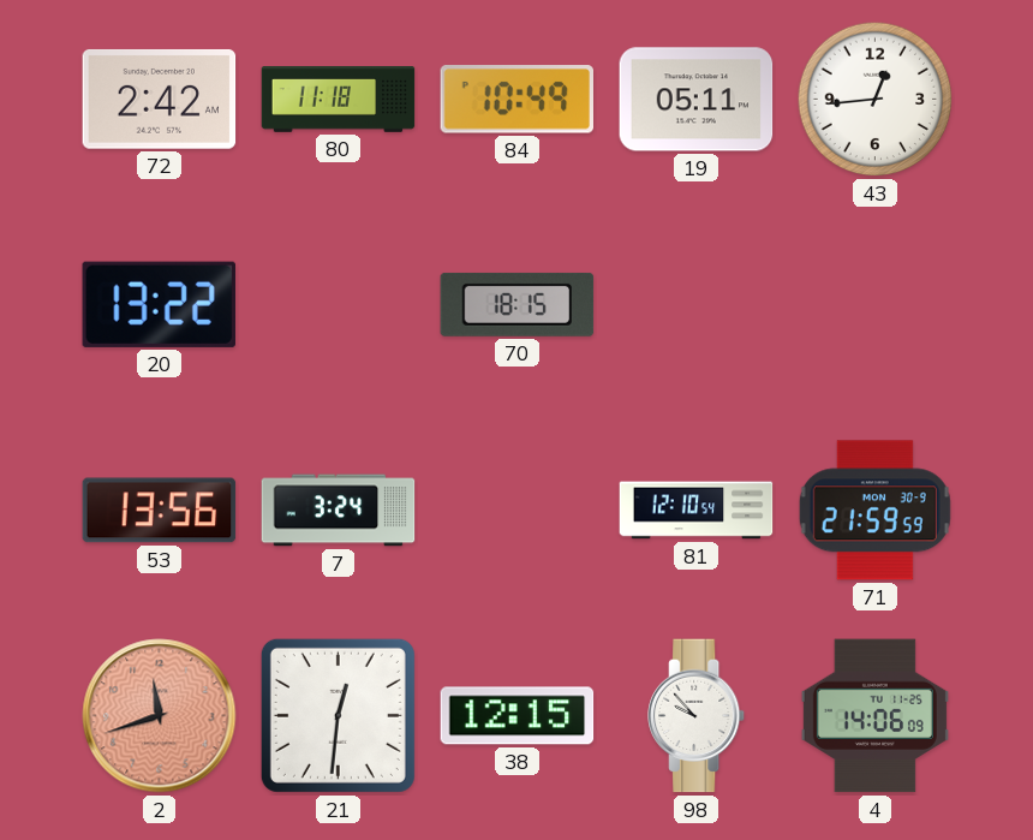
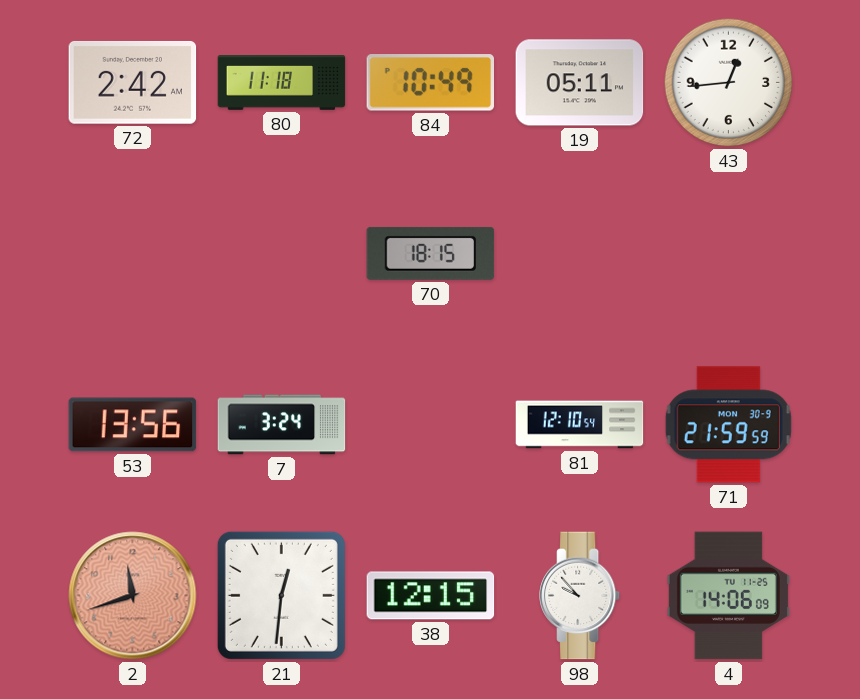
20: 13:22 -> none (159, 304)
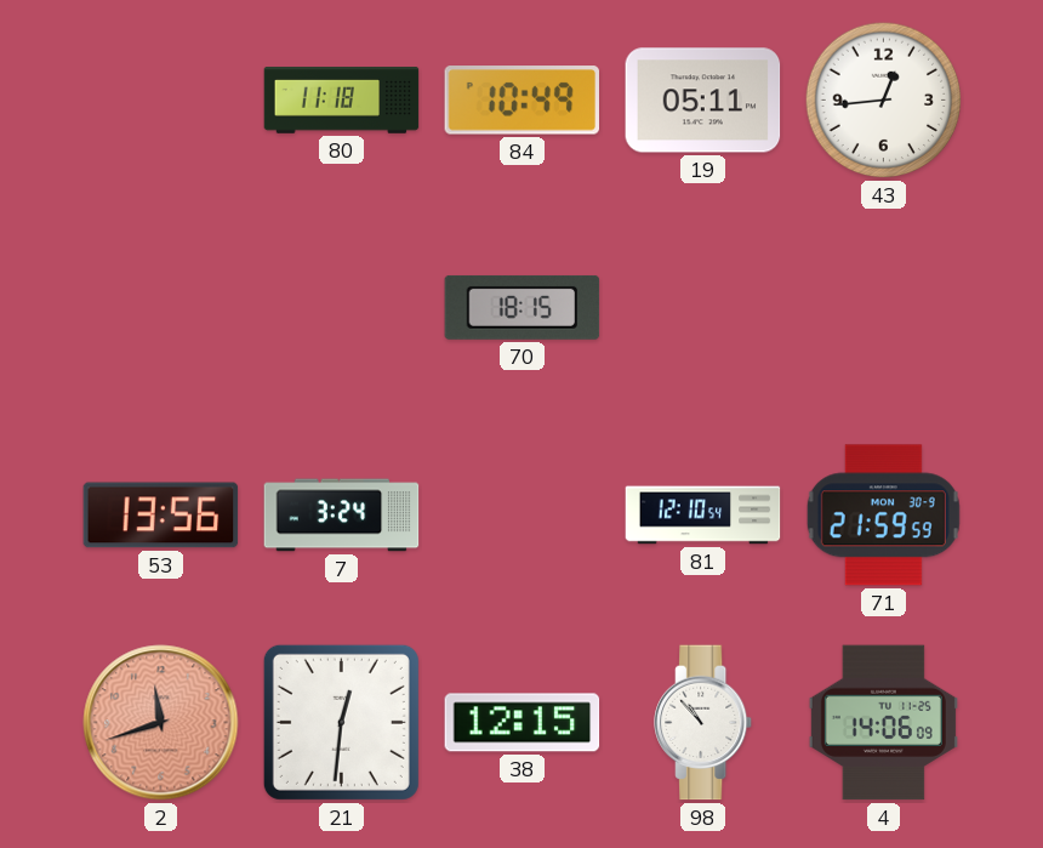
72: 2:42 -> none (133, 83)
98: 9:53 -> 10:53 (705, 723)
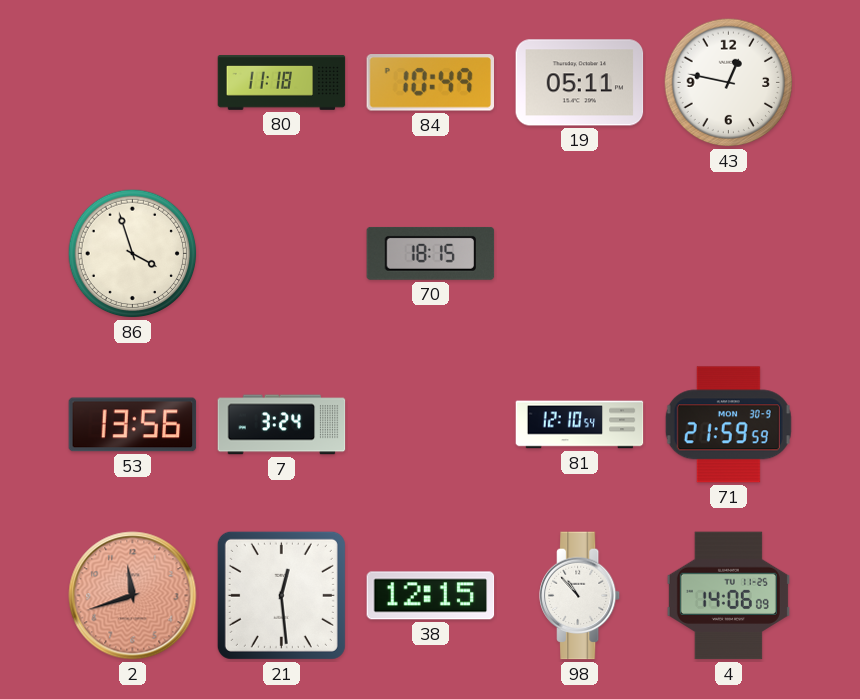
43: 12:44 -> 12:47 (729, 83)
86: none -> 3:57 (133, 254)
21: 12:31 -> 12:29 (281, 595)
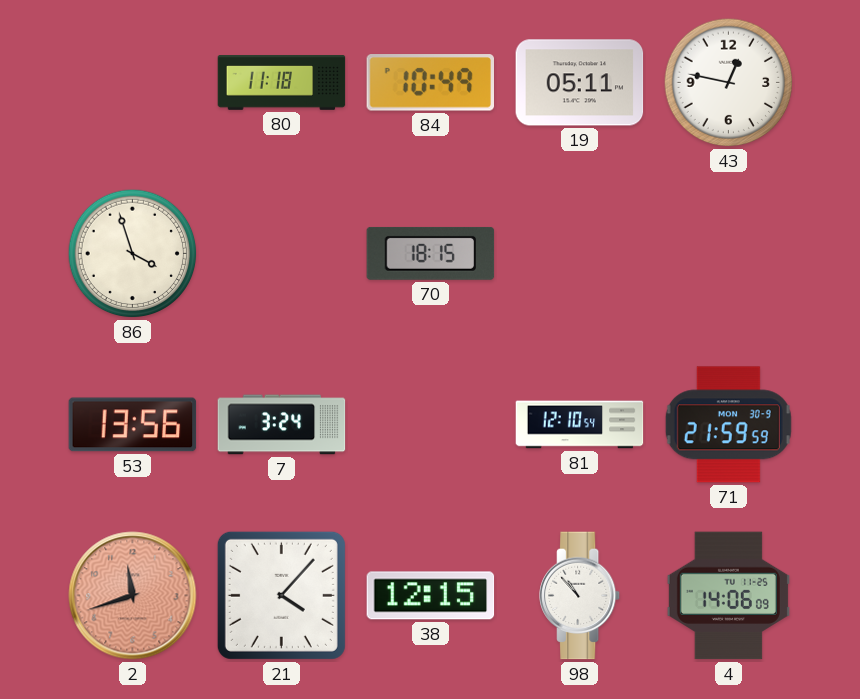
21: 12:29 -> 4:07 (281, 595)
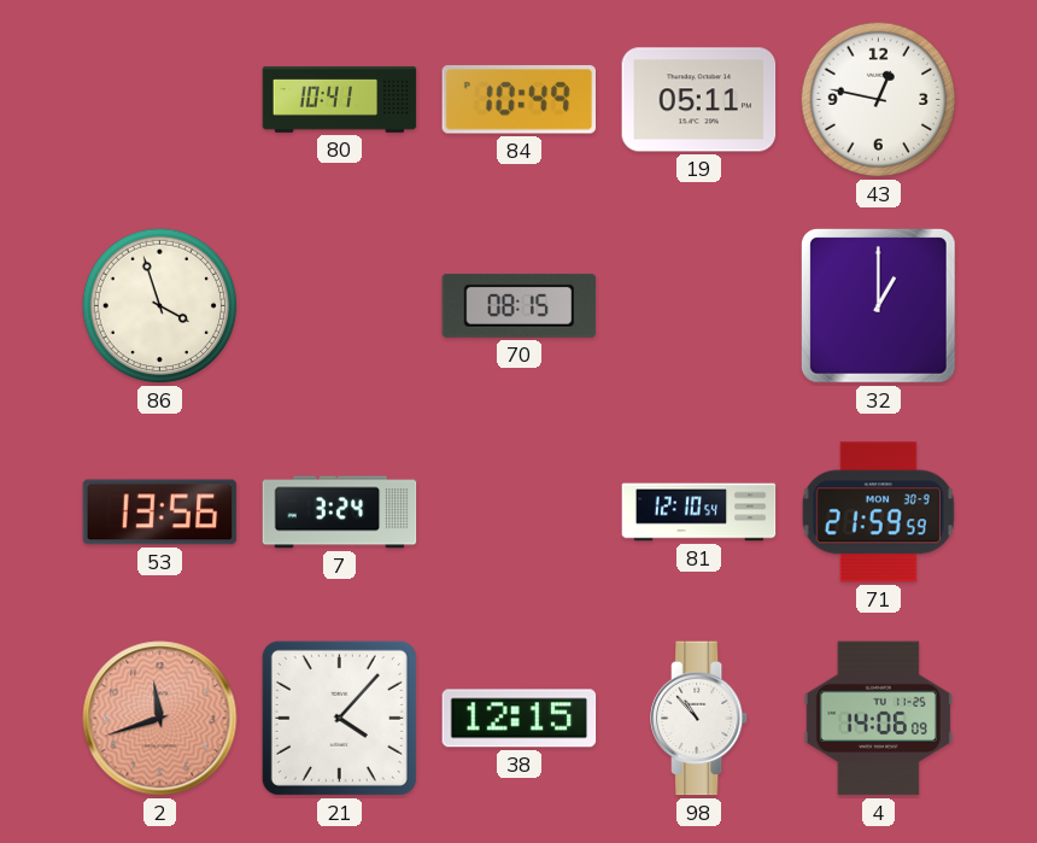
80: 11:18 -> 10:41 (340, 100)
70: 18:15 -> 08:15 (520, 305)
32: none -> 1:00 (878, 305)
